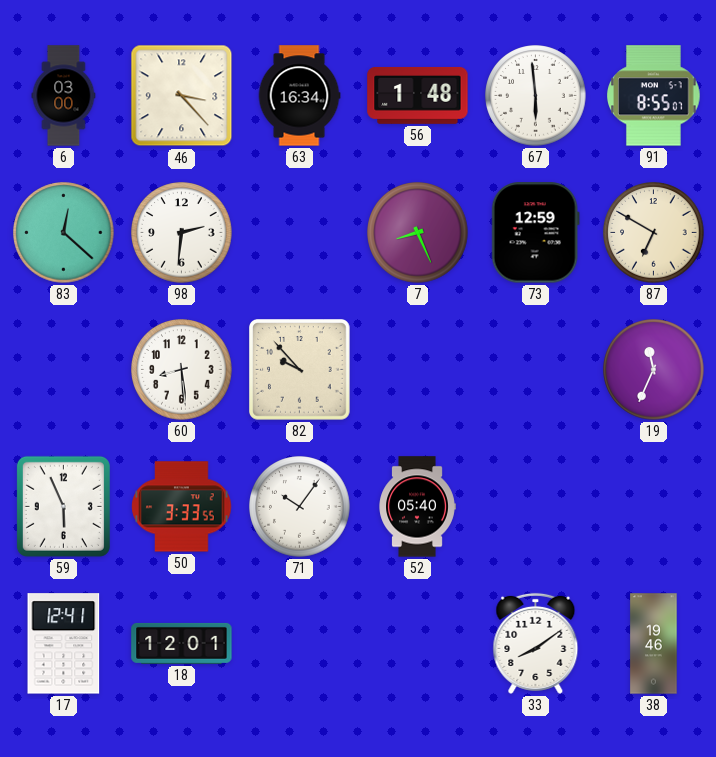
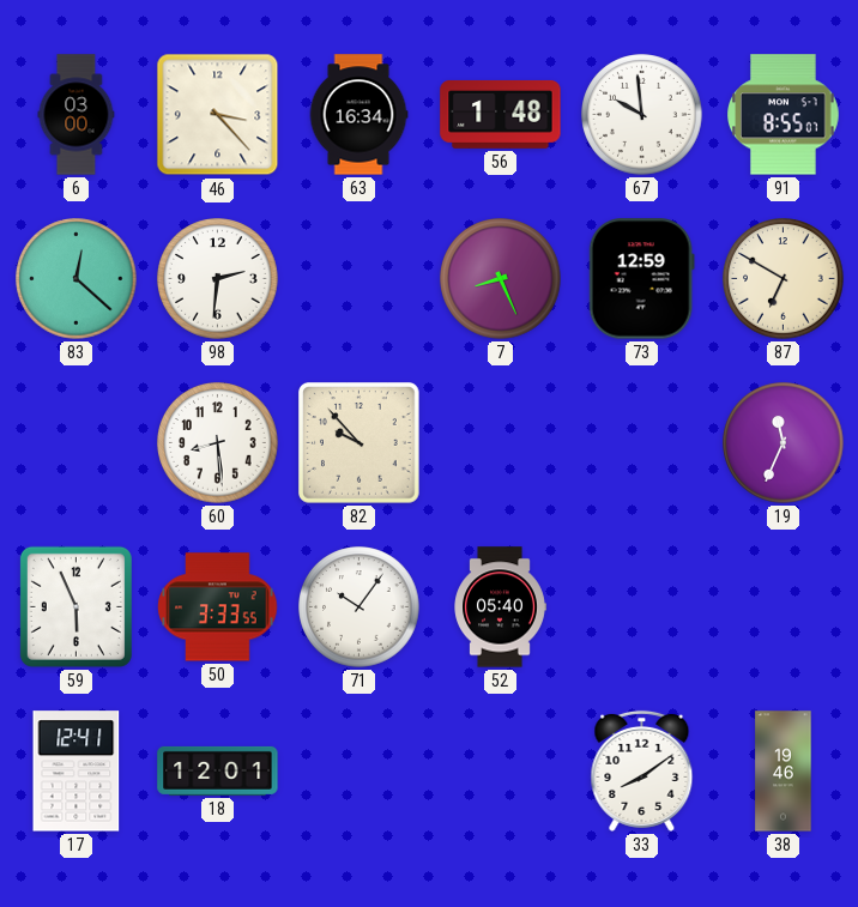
67: 5:59 -> 9:59 (642, 115)
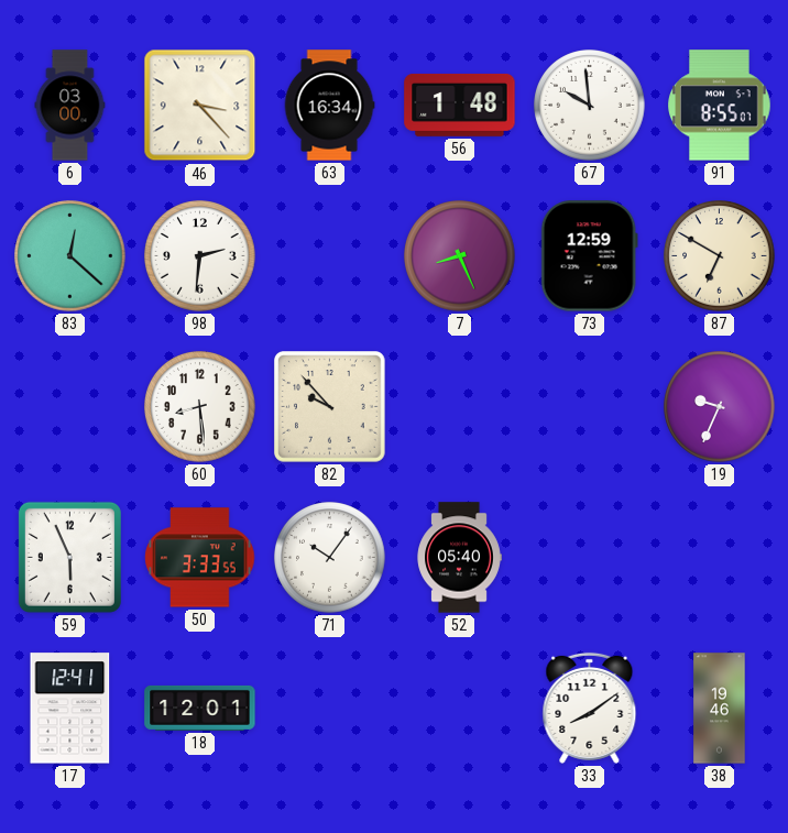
19: 11:34 -> 9:34 (720, 407)
